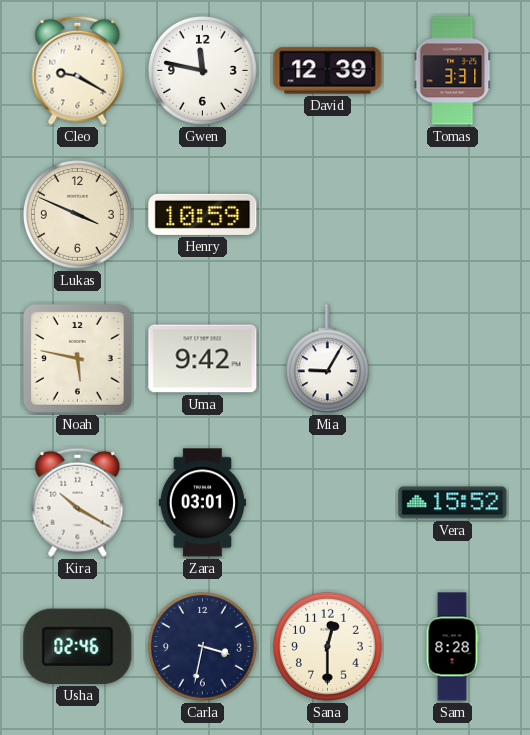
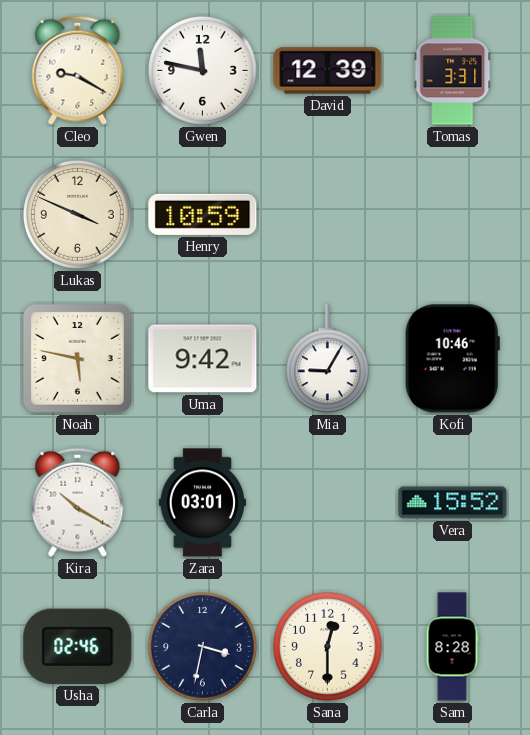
Kofi: none -> 10:46 (452, 359)
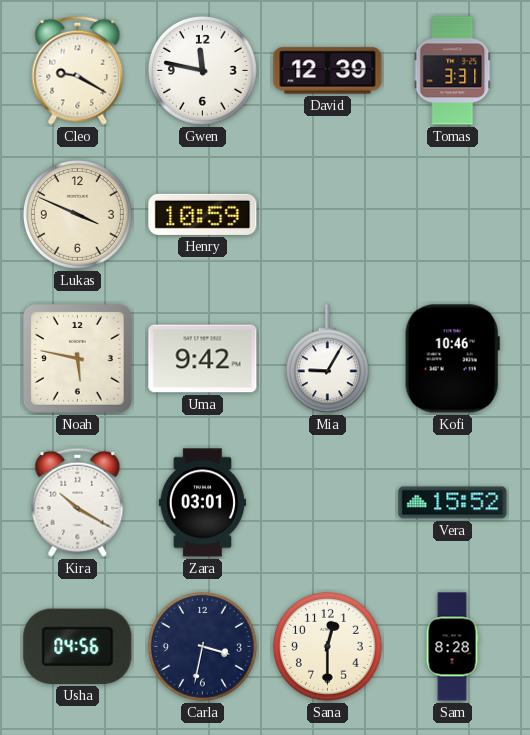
Usha: 02:46 -> 04:56 (78, 646)
